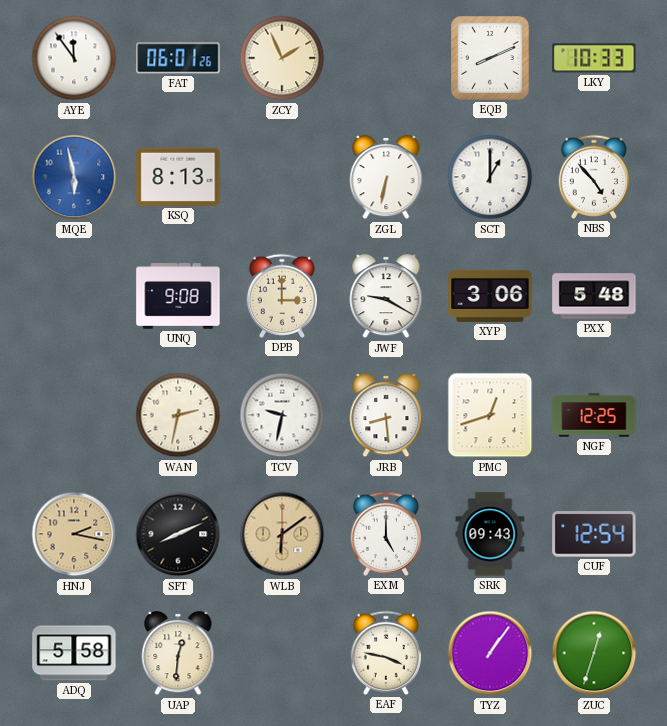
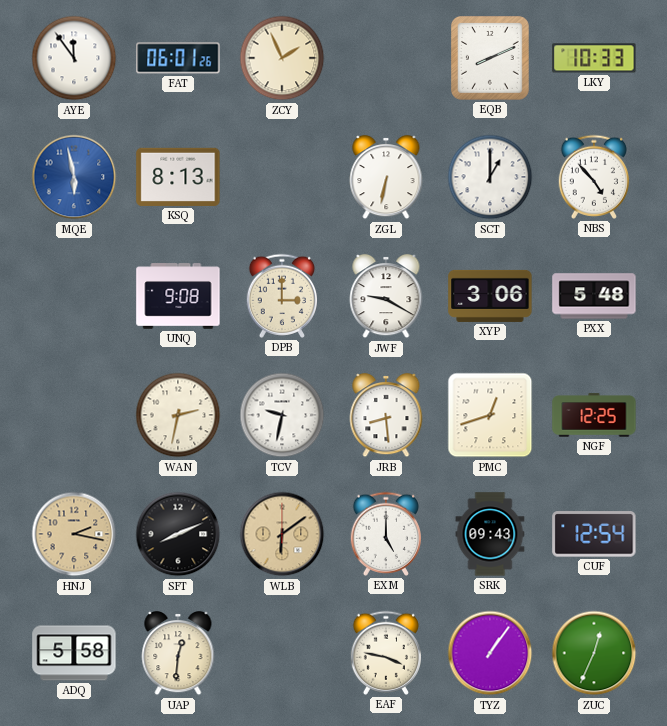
ZUC: 12:33 -> 12:34 (594, 653)
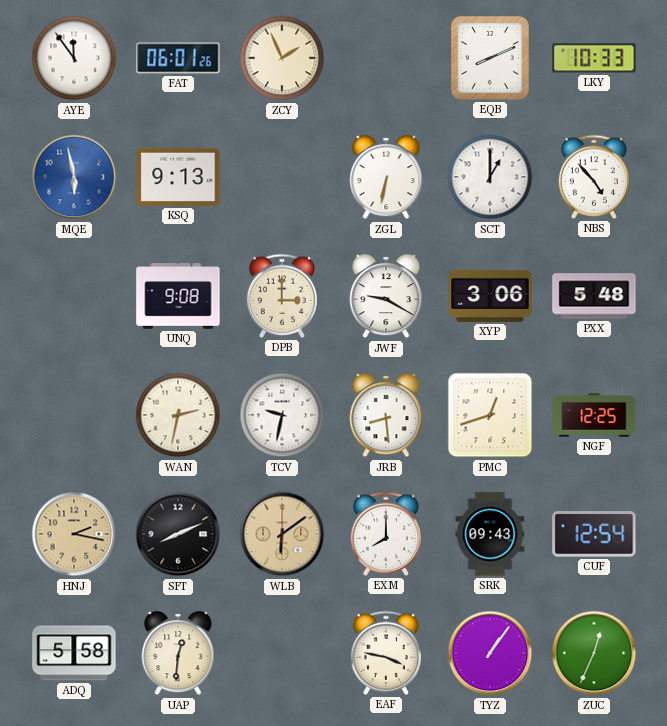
KSQ: 8:13 -> 9:13 (178, 177)
EXM: 5:00 -> 8:00 (385, 534)
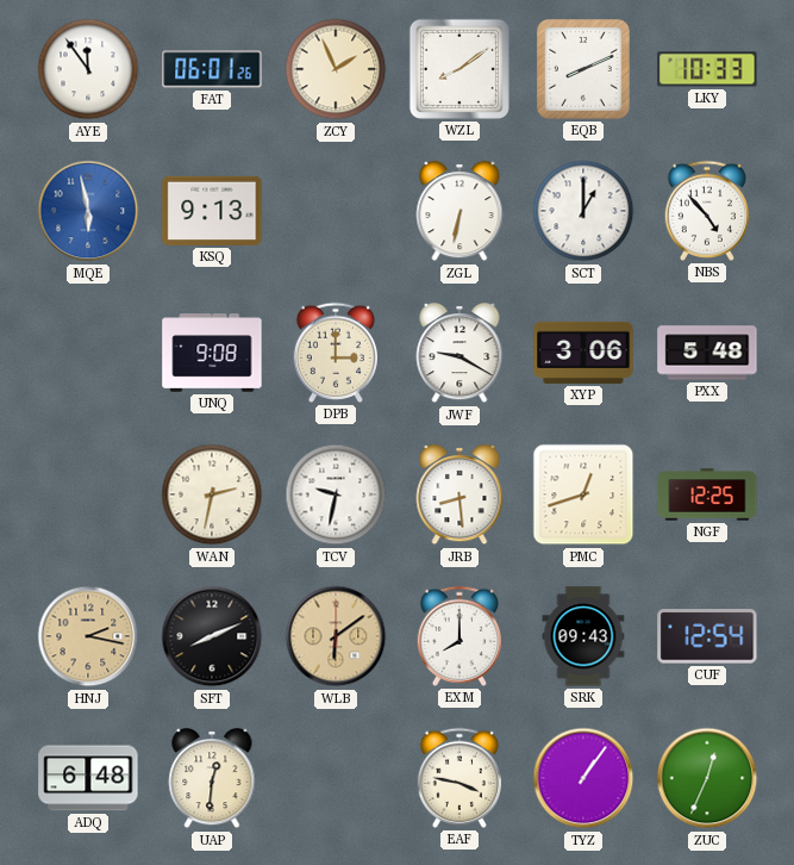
WZL: none -> 8:09 (459, 69)
ADQ: 5:58 -> 6:48 (88, 778)
